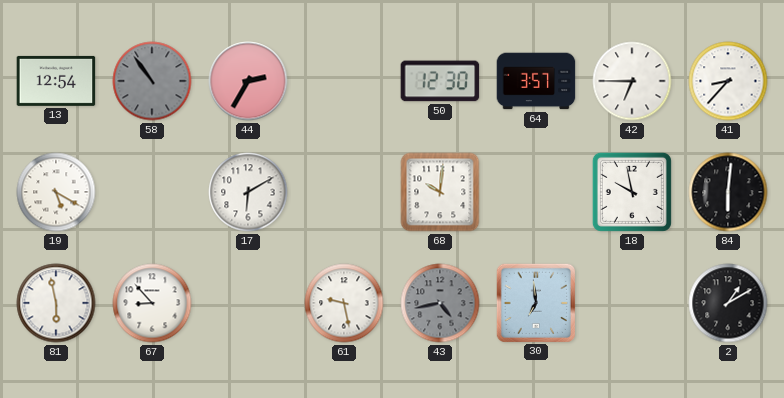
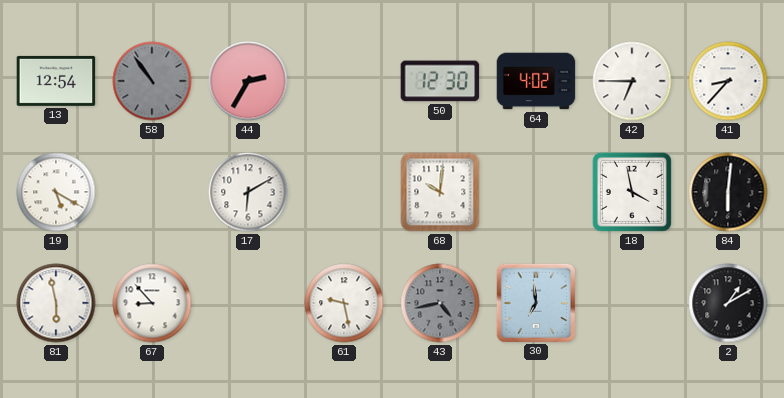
64: 3:57 -> 4:02 (536, 81)
18: 9:58 -> 3:58 (632, 192)
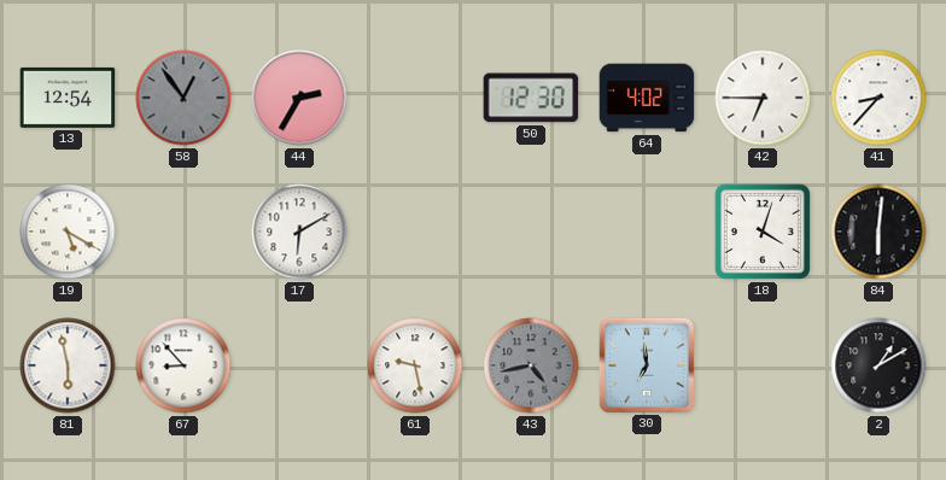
58: 10:54 -> 12:54 (183, 98)
68: 10:01 -> none (440, 192)
18: 3:58 -> 4:03 (763, 232)
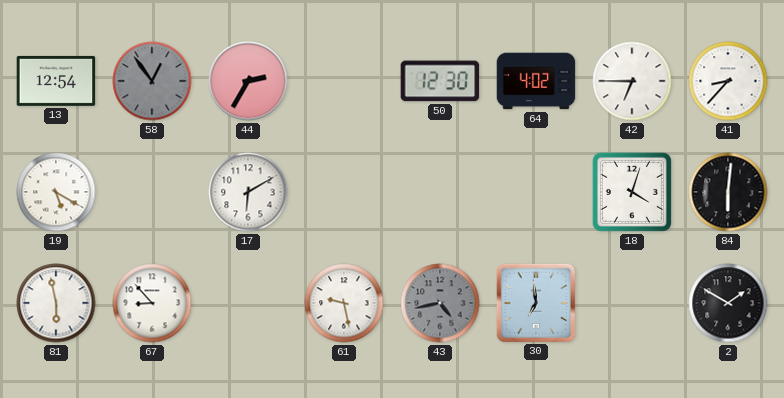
2: 1:10 -> 1:50 (728, 303)
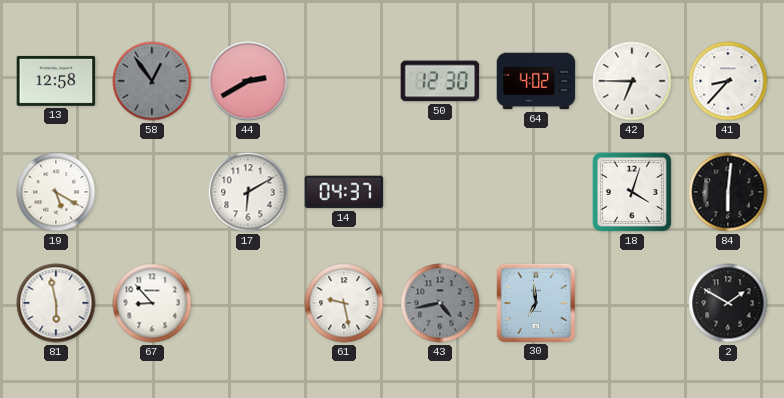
13: 12:54 -> 12:58 (56, 81)
44: 2:35 -> 2:40 (248, 81)
14: none -> 04:37 (344, 192)
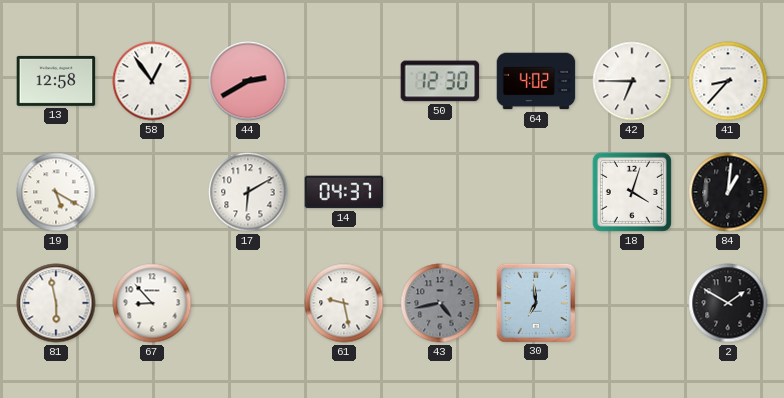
58 dial: grey -> white (152, 81)
84: 6:01 -> 1:01 (728, 192)
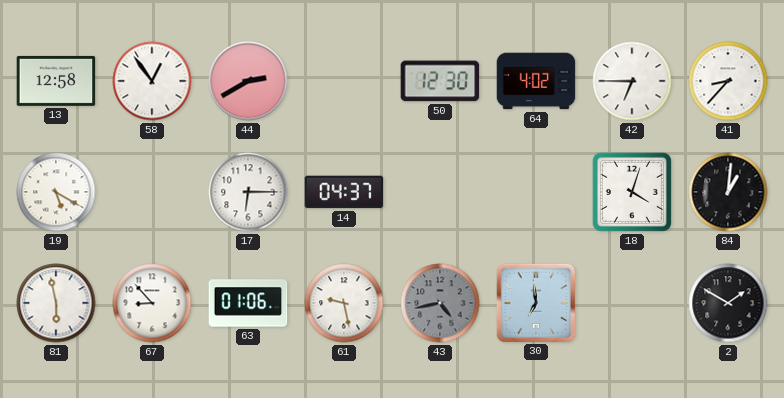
17: 6:10 -> 6:15 (248, 192)
63: none -> 01:06 (248, 303)
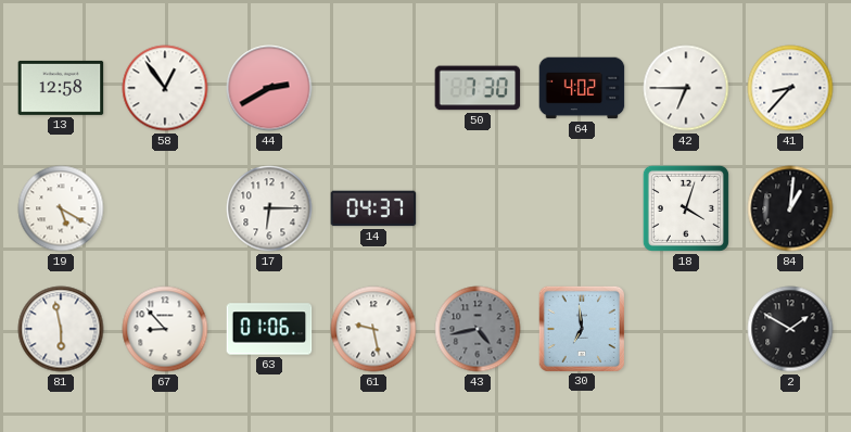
50: 12:30 -> 7:30 (478, 88)
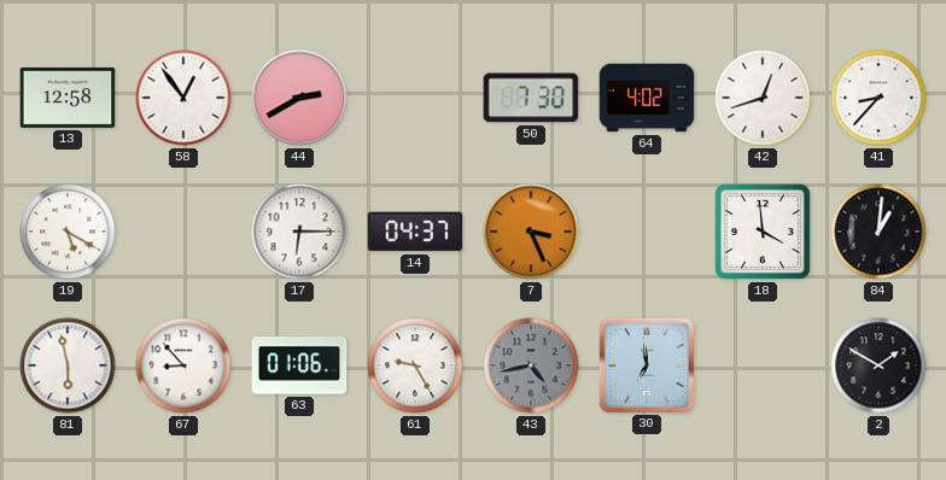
42: 6:45 -> 12:42 (763, 98)
7: none -> 3:26 (531, 232)
18: 4:03 -> 3:59 (763, 232)
61: 9:28 -> 9:25 (415, 365)
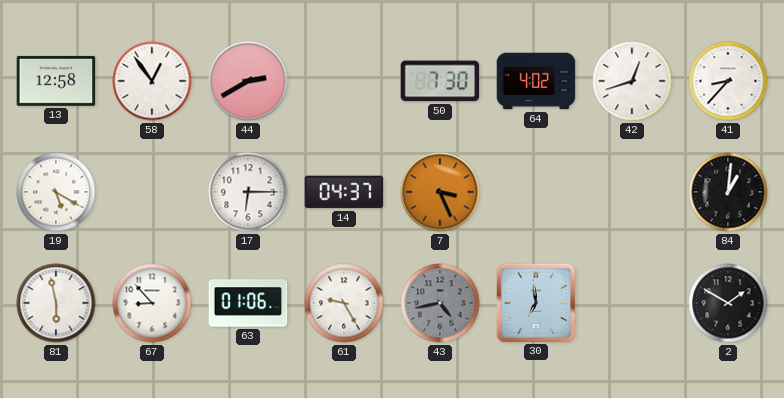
18: 3:59 -> none (763, 232)
